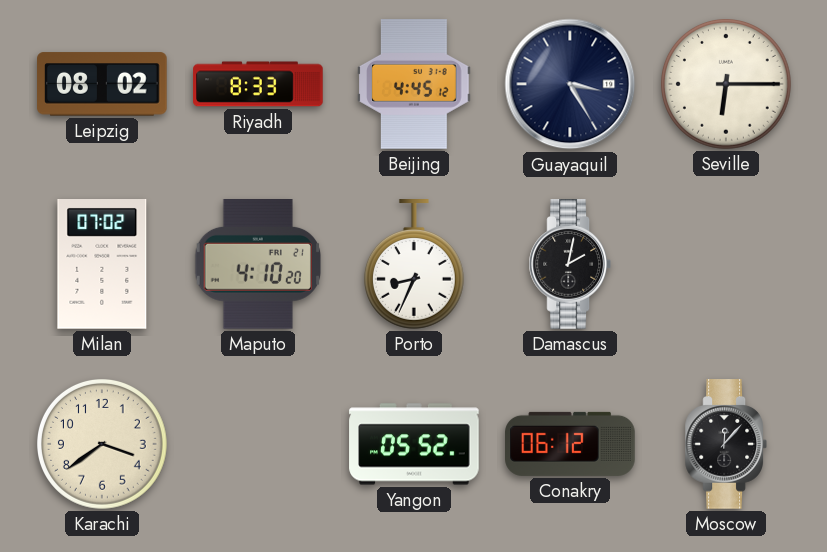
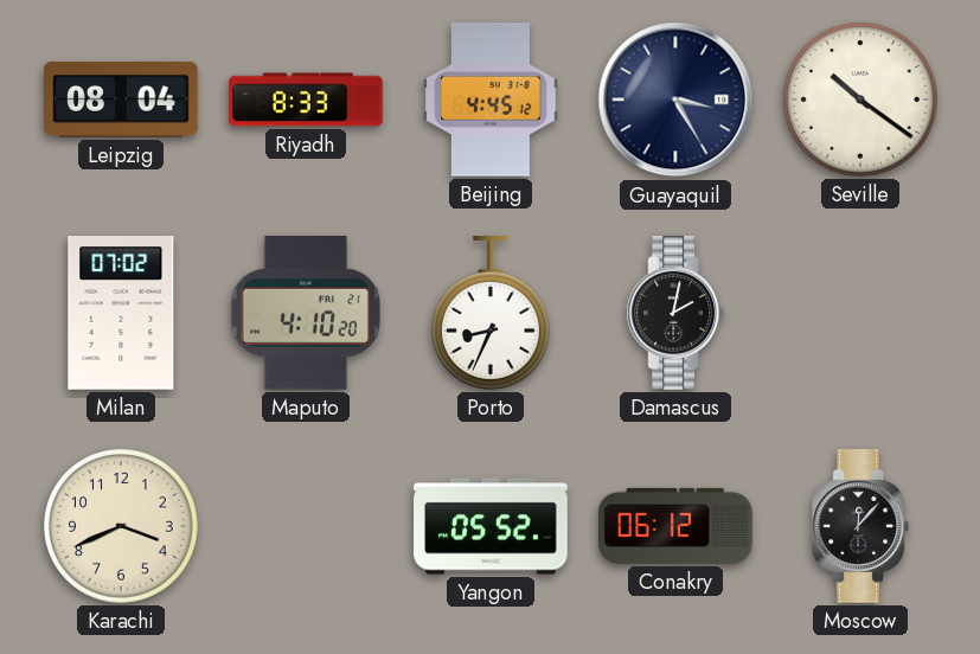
Leipzig: 08:02 -> 08:04 (121, 100)
Seville: 6:15 -> 10:21 (861, 101)
Karachi: 3:39 -> 3:41 (122, 527)
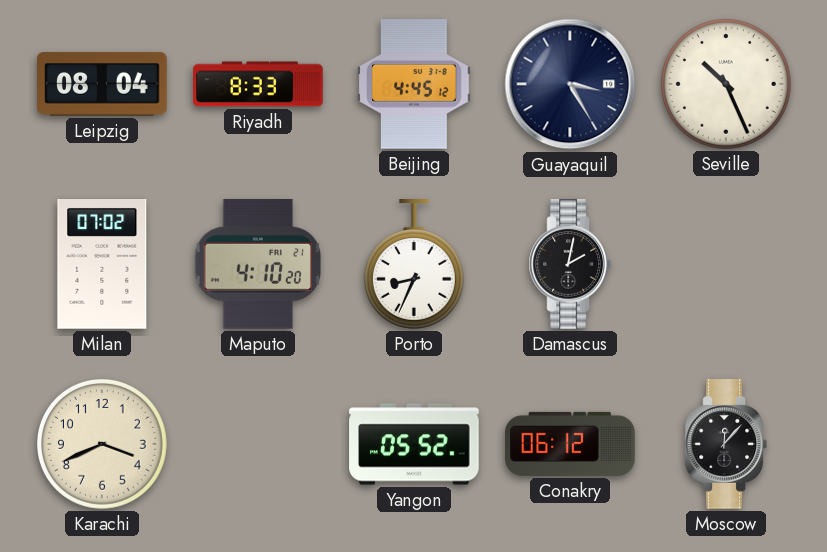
Seville: 10:21 -> 10:26 (727, 85)
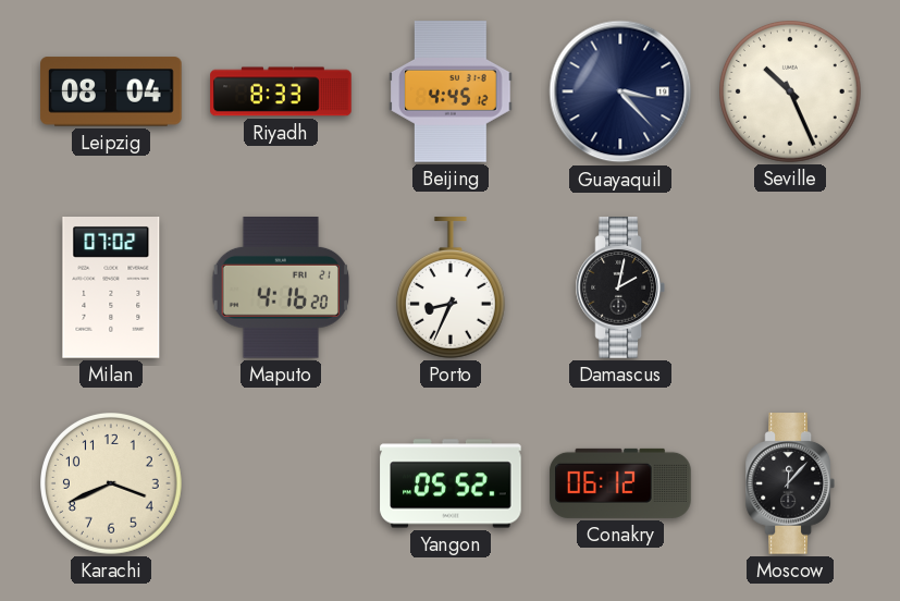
Guayaquil: 3:25 -> 3:23 (620, 91)
Maputo: 4:10 -> 4:16 (280, 289)
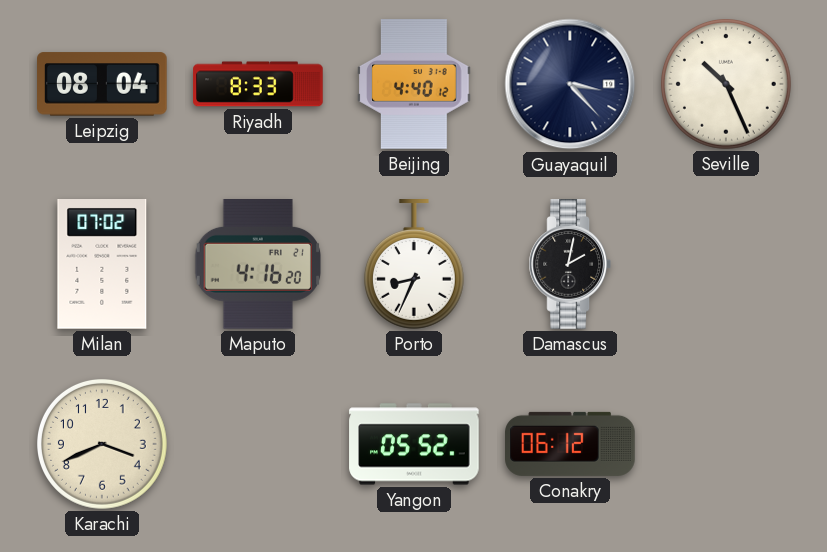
Beijing: 4:45 -> 4:40 (414, 84)
Moscow: 12:07 -> none (789, 483)
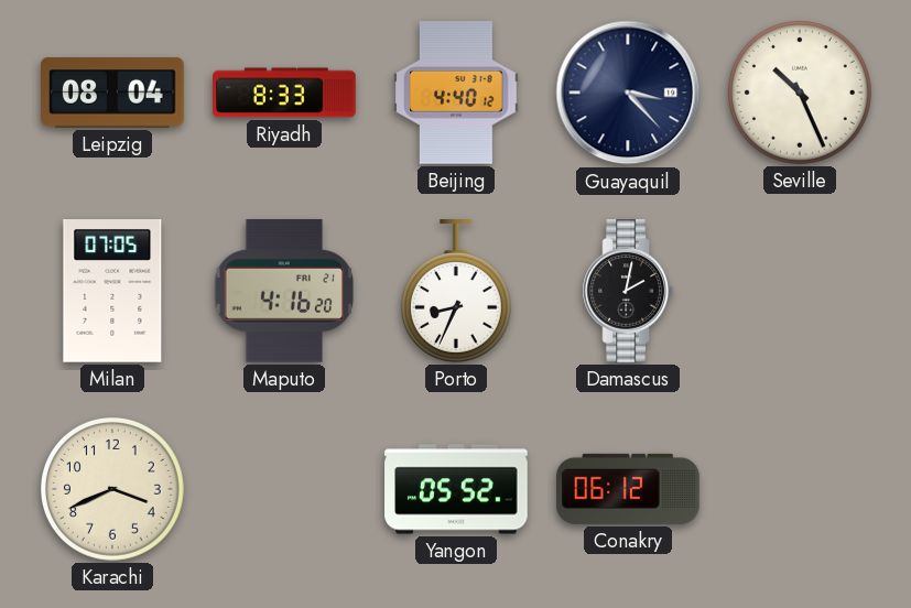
Milan: 07:02 -> 07:05 (112, 292)
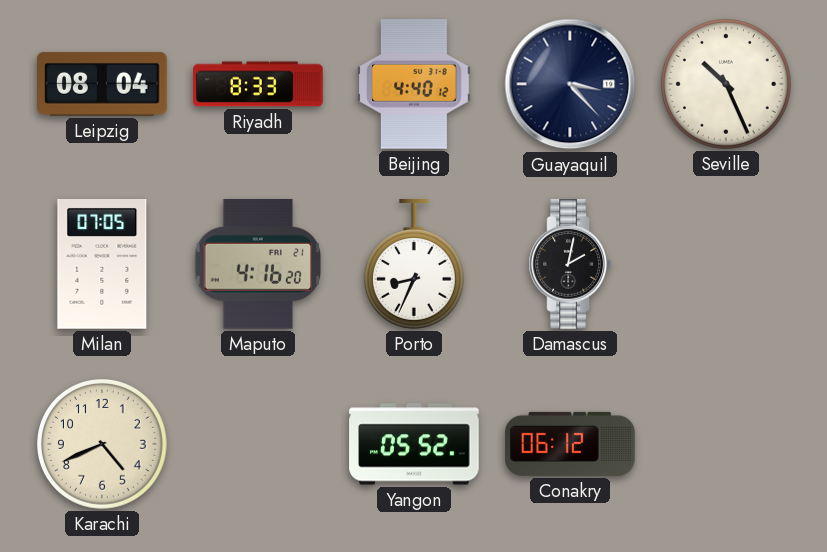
Karachi: 3:41 -> 4:41 (103, 445)
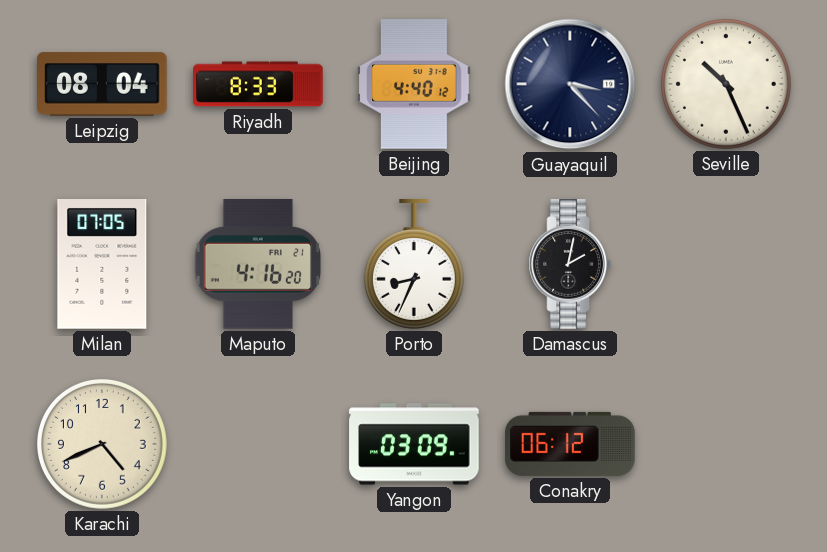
Yangon: 05:52 -> 03:09 (414, 444)
